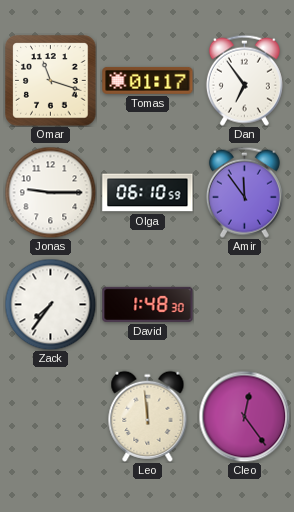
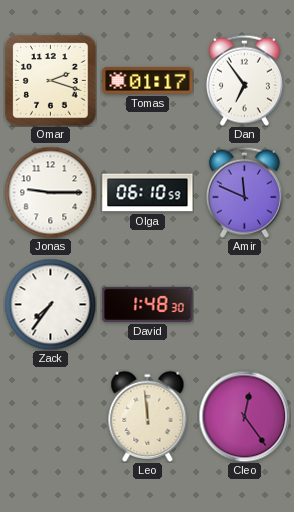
Omar: 11:18 -> 2:18 (51, 81)
Amir: 11:54 -> 11:49 (244, 192)
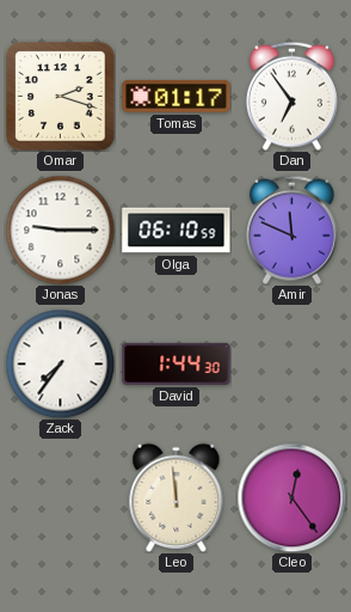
David: 1:48 -> 1:44 (177, 363)
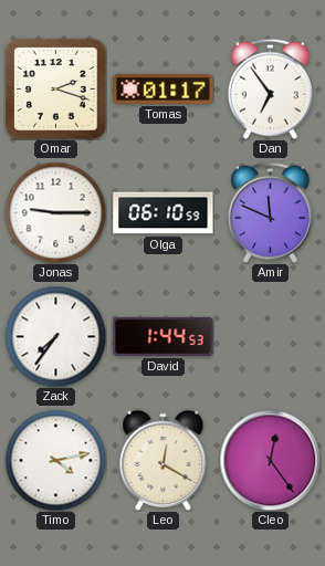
David: 1:44:30 -> 1:44:53 (164, 336)
Timo: none -> 4:13 (55, 460)
Leo: 11:59 -> 12:20 (164, 460)
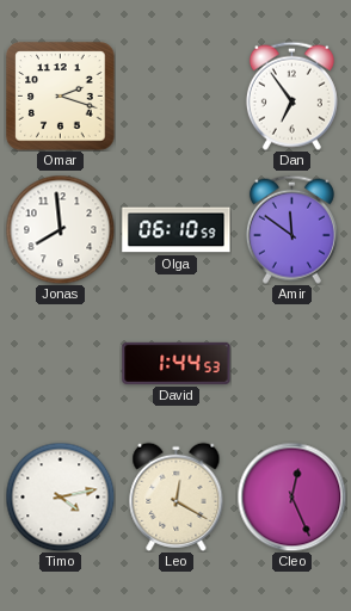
Tomas: 01:17 -> none (164, 90)
Jonas: 9:15 -> 7:59 (60, 229)
Amir: 11:49 -> 11:51 (291, 229)
Zack: 7:36 -> none (55, 336)
Cleo: 12:24 -> 12:26 (291, 496)
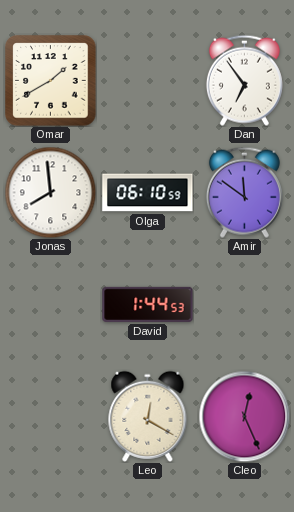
Omar: 2:18 -> 1:40 (51, 81)
Timo: 4:13 -> none (60, 496)
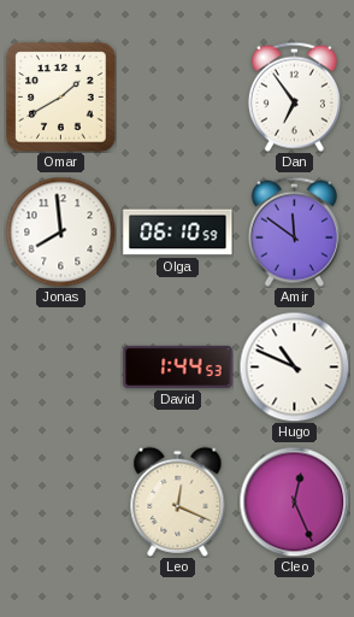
Hugo: none -> 10:49 (294, 366)
Leo: 12:20 -> 12:19 (178, 501)
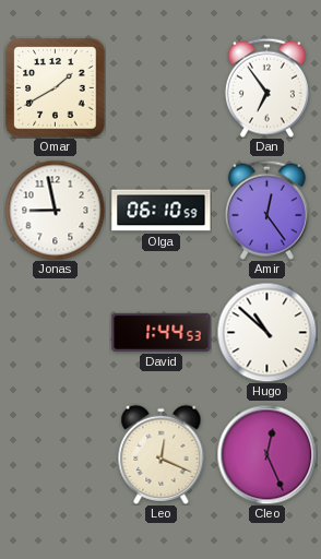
Jonas: 7:59 -> 8:58 (55, 210)
Amir: 11:51 -> 12:24 (266, 210)
Hugo: 10:49 -> 10:52 (266, 332)
